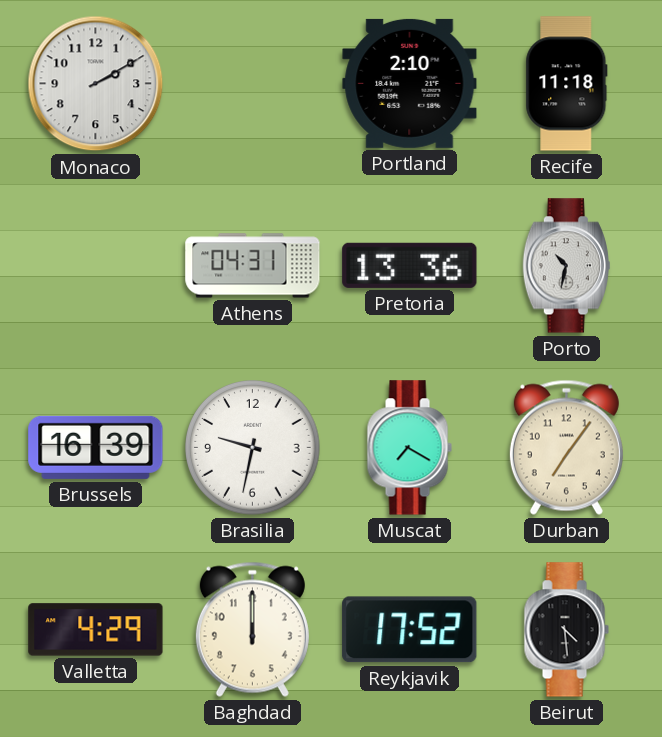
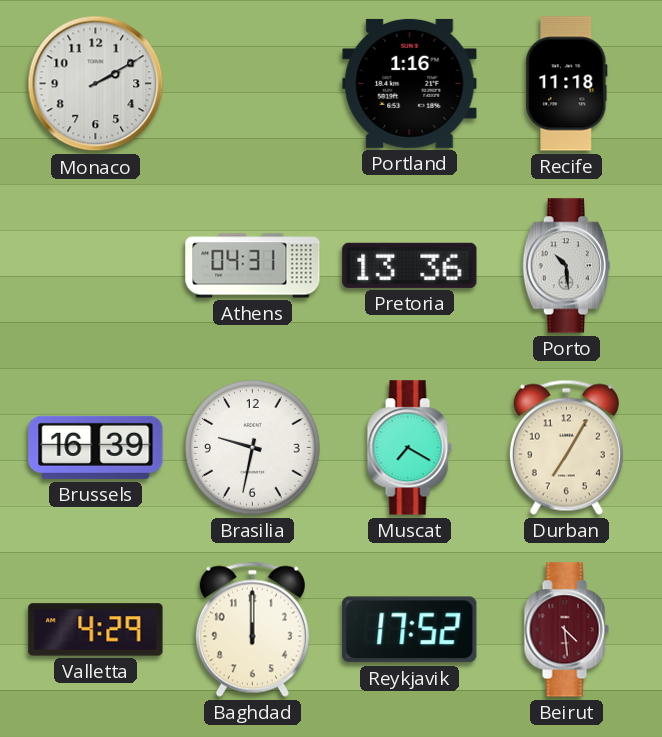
Portland: 2:10 -> 1:16 (410, 83)
Porto: 10:32 -> 10:29 (566, 266)
Durban: 7:06 -> 7:05 (566, 447)
Beirut dial: black -> burgundy (566, 630)
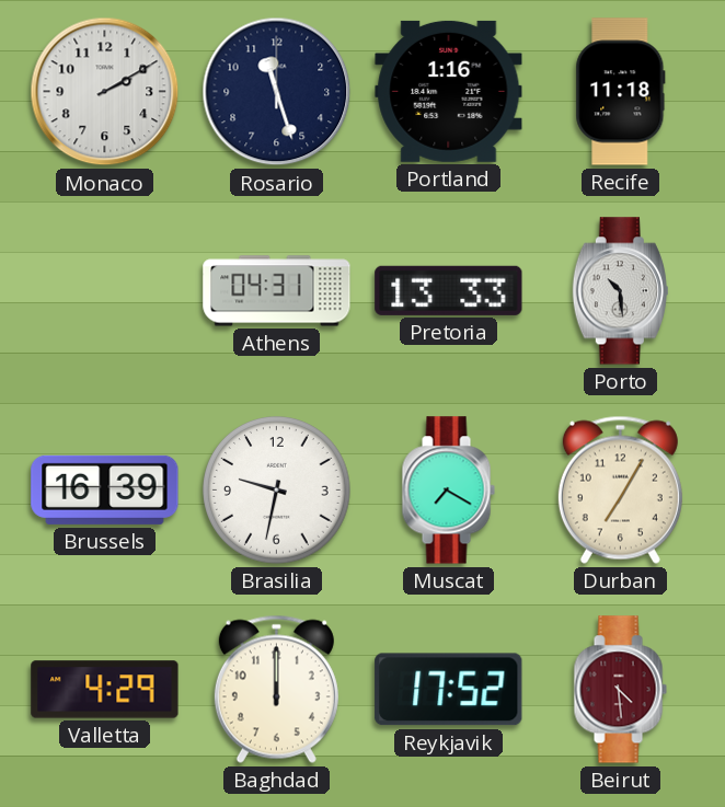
Rosario: none -> 11:27 (277, 92)
Pretoria: 13:36 -> 13:33 (449, 290)
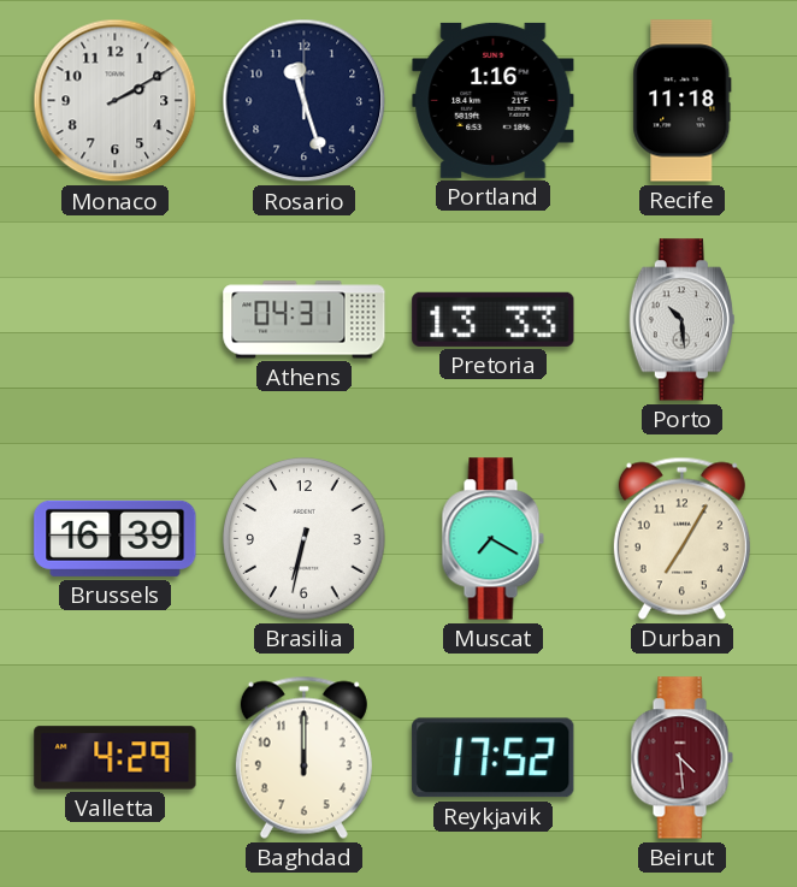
Brasilia: 9:32 -> 6:32 (305, 539)
